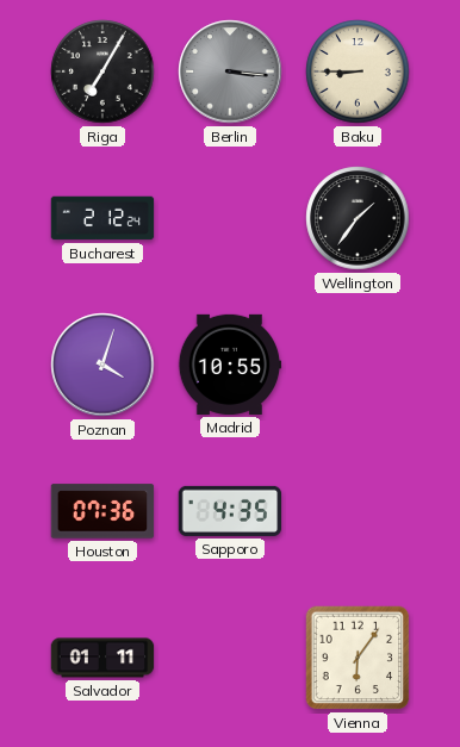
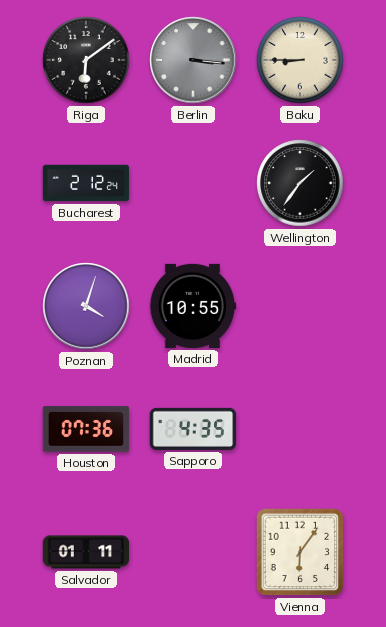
Riga: 7:05 -> 6:09 (86, 60)
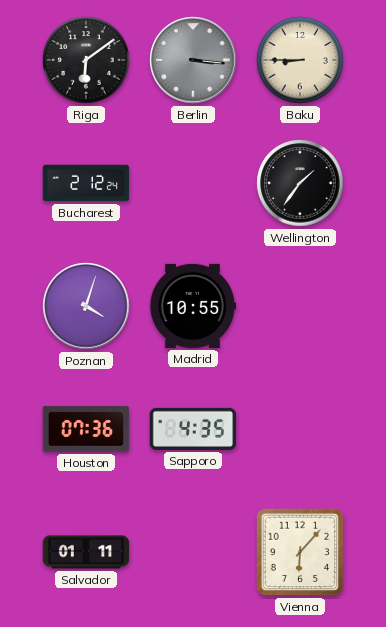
Vienna: 6:06 -> 6:07 (300, 552)
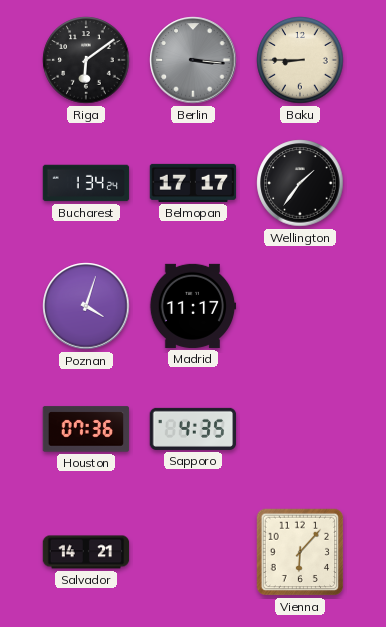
Bucharest: 2:12 -> 1:34 (86, 183)
Belmopan: none -> 17:17 (193, 183)
Madrid: 10:55 -> 11:17 (193, 306)
Salvador: 01:11 -> 14:21 (86, 552)
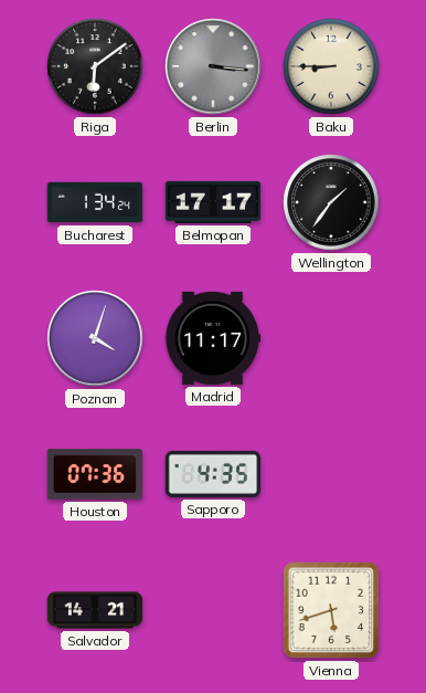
Vienna: 6:07 -> 5:42 (331, 610)
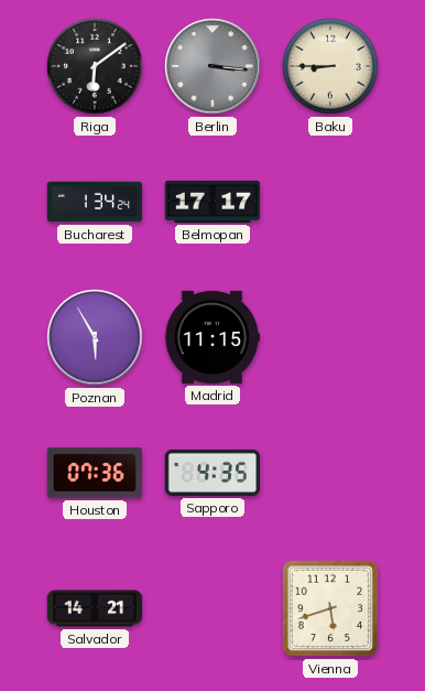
Wellington: 1:36 -> none (331, 202)
Poznan: 4:03 -> 5:55 (95, 337)
Madrid: 11:17 -> 11:15 (212, 337)
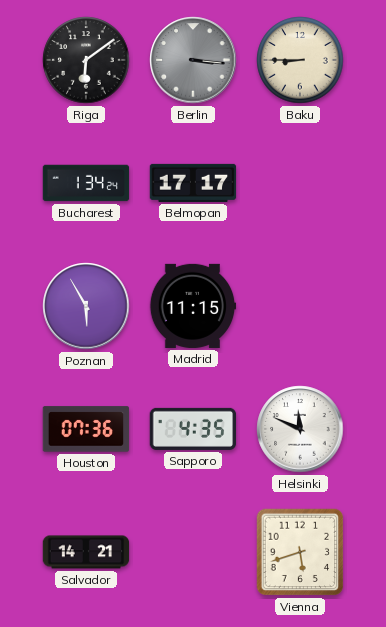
Helsinki: none -> 11:49 (300, 429)
